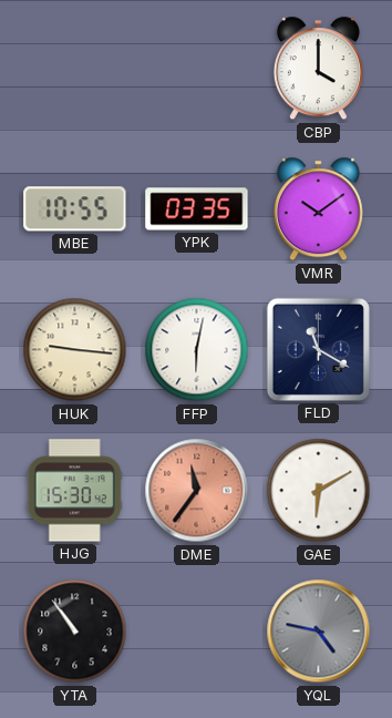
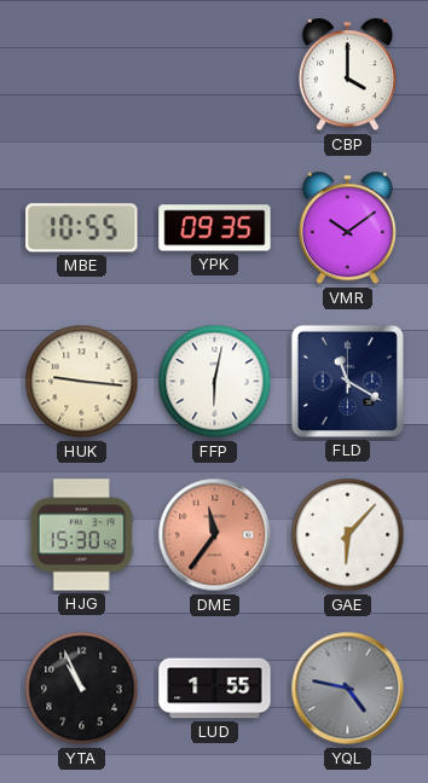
YPK: 03:35 -> 09:35 (215, 228)
GAE: 6:10 -> 6:07 (348, 535)
YTA: 10:54 -> 10:56 (82, 689)
LUD: none -> 1:55 (215, 689)
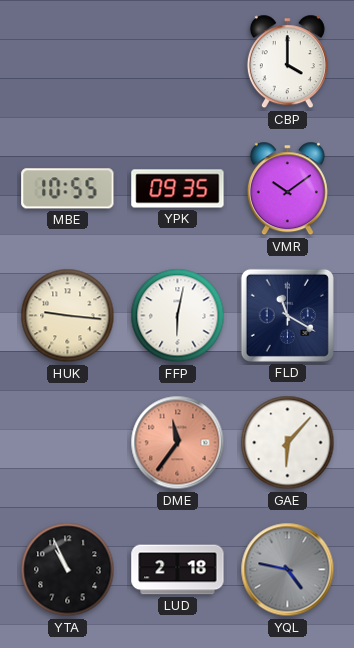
HJG: 15:30 -> none (81, 535)
LUD: 1:55 -> 2:18 (178, 570)
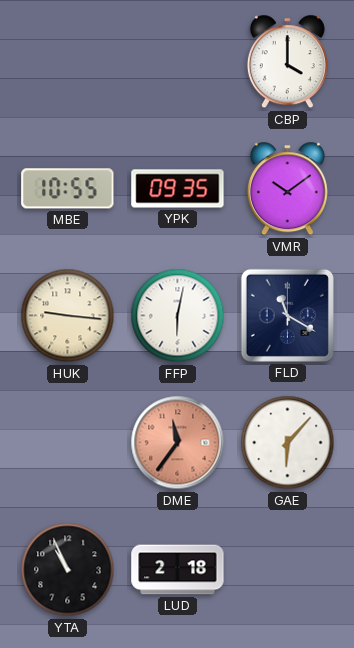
YQL: 4:47 -> none (288, 570)
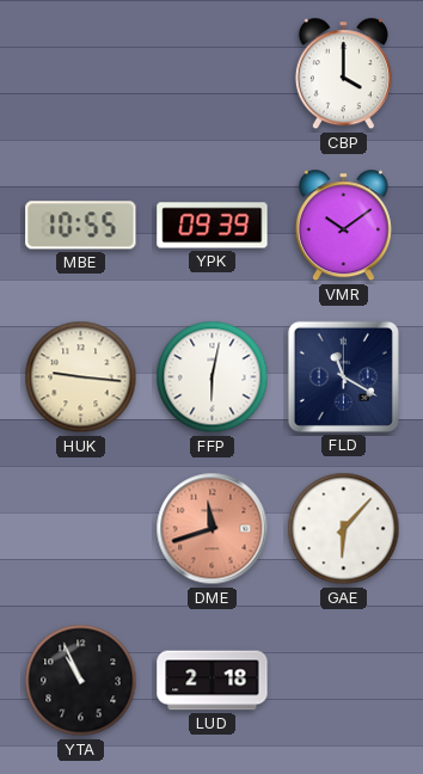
YPK: 09:35 -> 09:39 (213, 226)
DME: 11:36 -> 11:42 (213, 529)
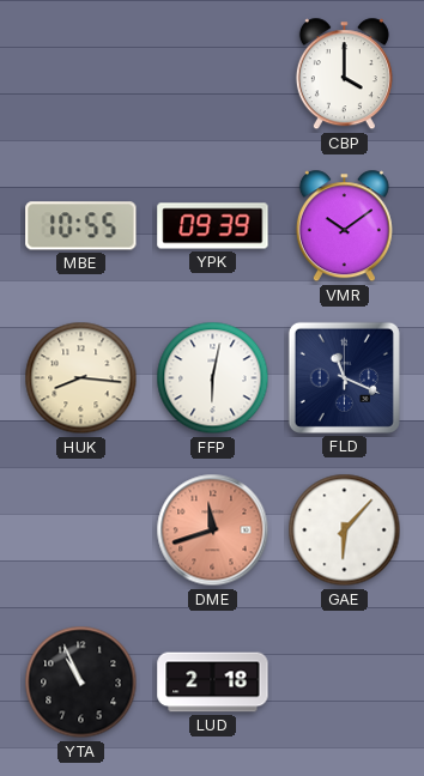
HUK: 9:16 -> 8:16 (81, 378)
FLD: 11:20 -> 11:19 (344, 377)
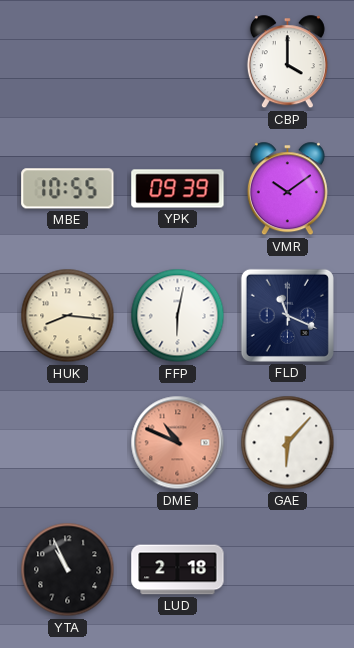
DME: 11:42 -> 10:49 (178, 443)
